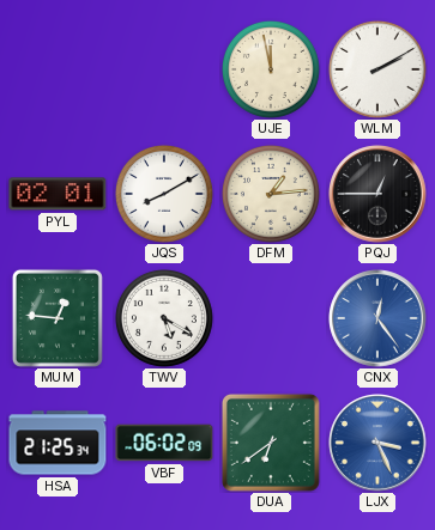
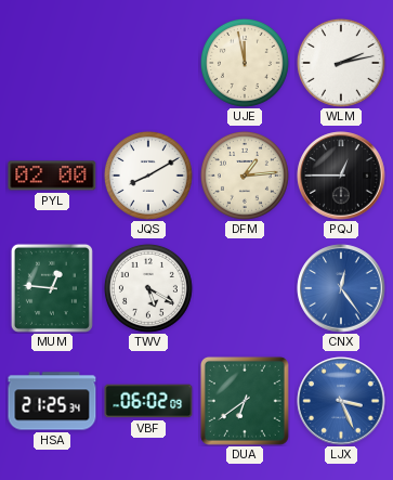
WLM: 2:10 -> 2:13 (341, 63)
PYL: 02:01 -> 02:00 (52, 176)
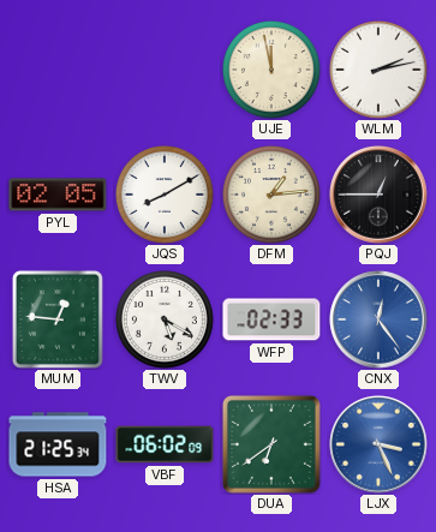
PYL: 02:00 -> 02:05 (58, 195)
WFP: none -> 02:33 (271, 319)
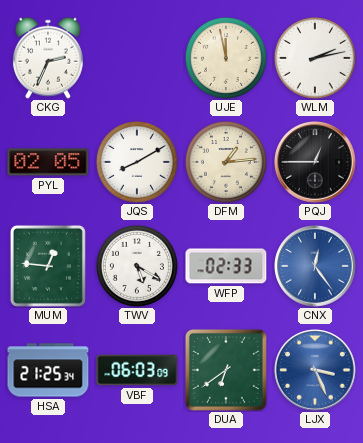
CKG: none -> 2:34 (48, 58)
VBF: 06:02 -> 06:03 (137, 370)
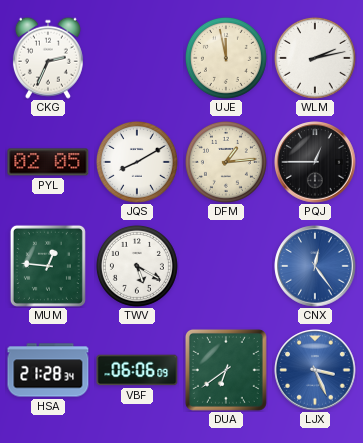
WFP: 02:33 -> none (226, 266)
HSA: 21:25 -> 21:28 (48, 370)
VBF: 06:03 -> 06:06 (137, 370)
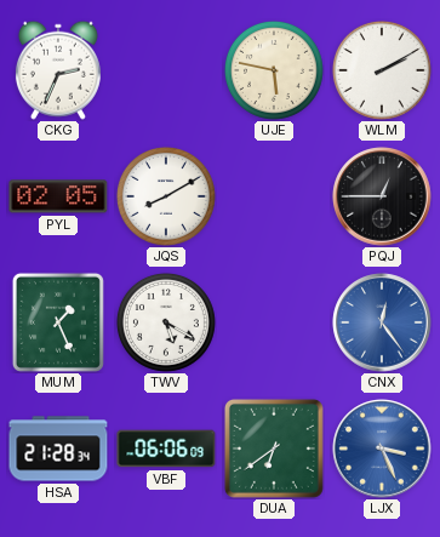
UJE: 11:58 -> 5:47 (274, 70)
WLM: 2:13 -> 2:10 (382, 70)
DFM: 1:14 -> none (226, 162)
MUM: 12:46 -> 1:26 (58, 322)
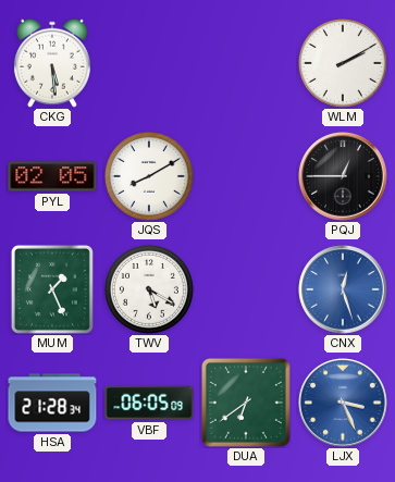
CKG: 2:34 -> 5:29 (52, 63)
UJE: 5:47 -> none (274, 70)
CNX: 12:24 -> 12:27 (343, 289)
VBF: 06:06 -> 06:05 (149, 403)
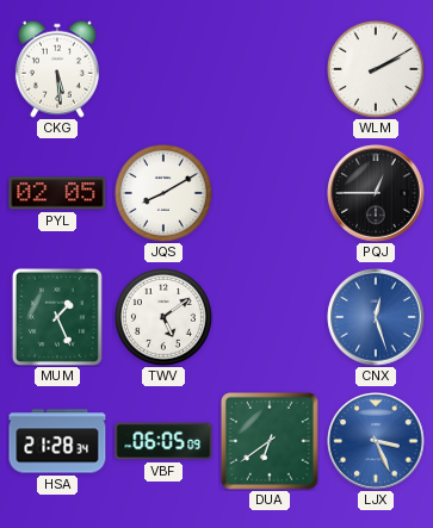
TWV: 5:20 -> 5:09 (163, 317)
